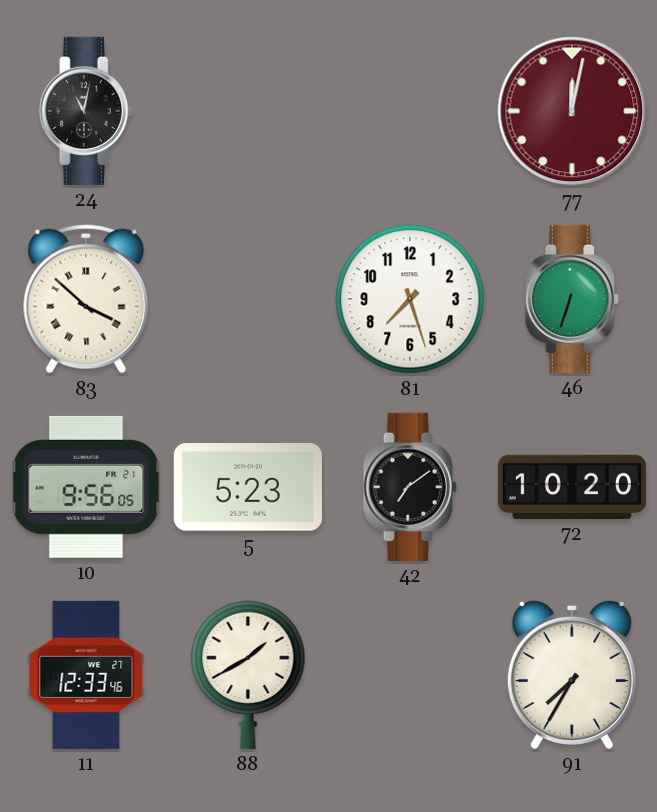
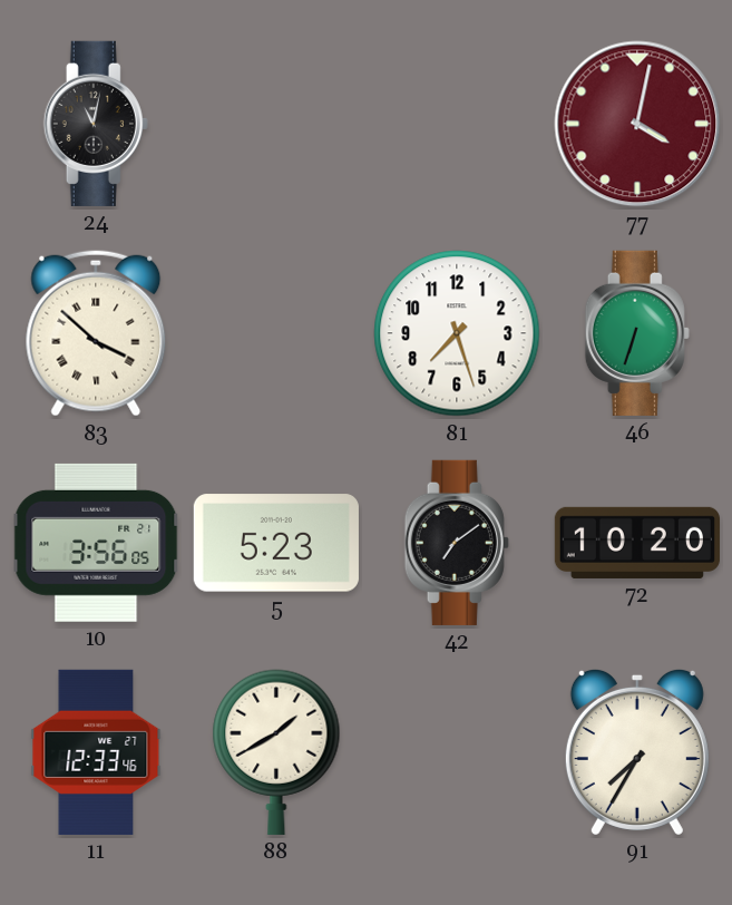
77: 12:02 -> 4:02 (637, 124)
10: 9:56 -> 3:56 (96, 543)
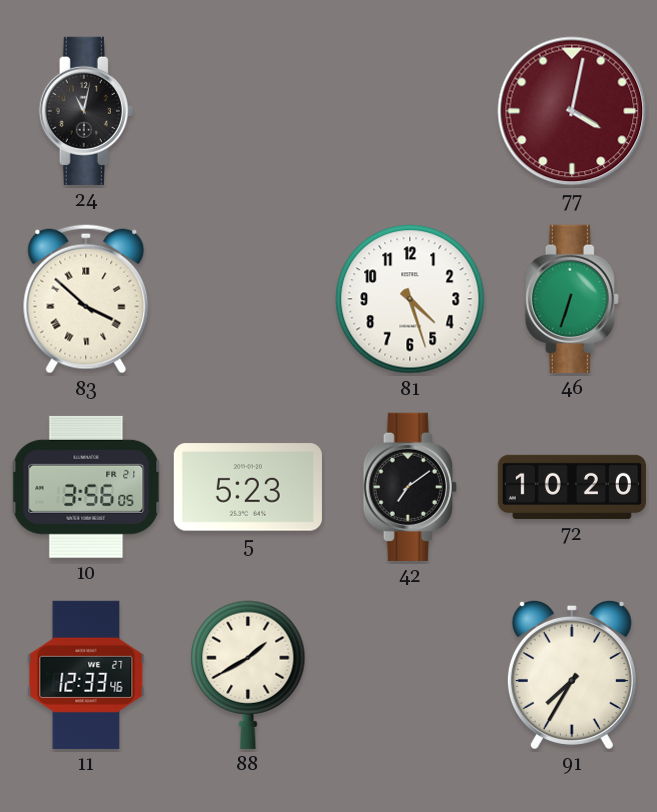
81: 7:27 -> 4:27 (410, 299)
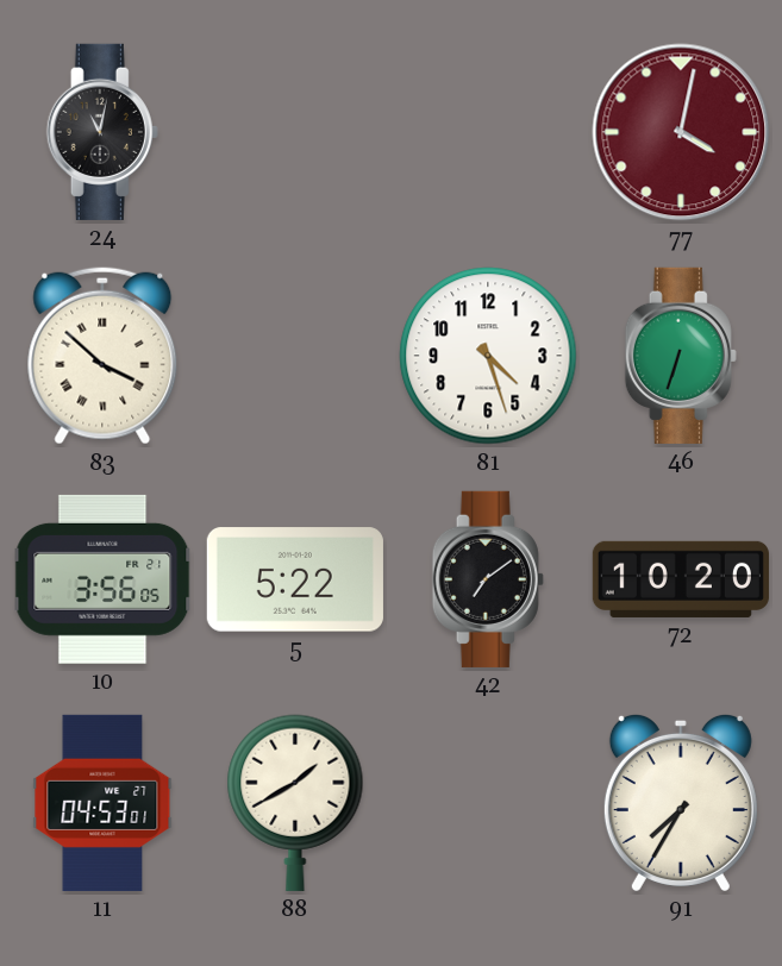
5: 5:23 -> 5:22 (295, 579)
11: 12:33 -> 04:53 (102, 803)
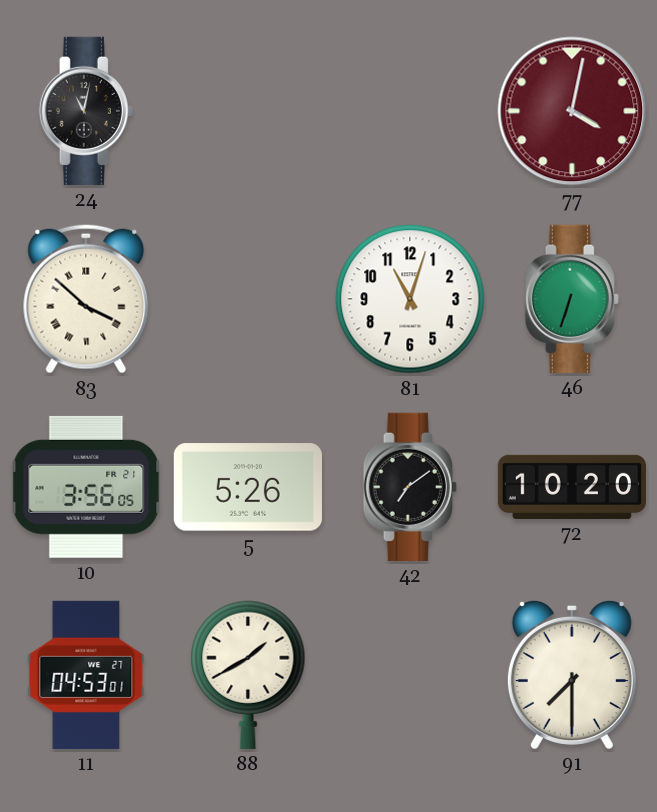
81: 4:27 -> 11:03 (410, 299)
5: 5:22 -> 5:26 (248, 487)
91: 7:35 -> 7:30 (572, 674)
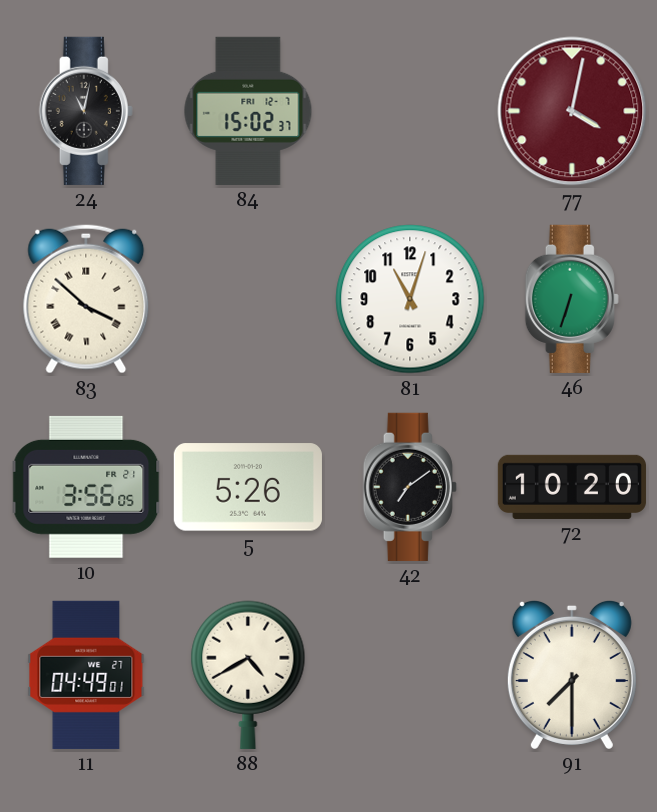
84: none -> 15:02 (248, 111)
11: 04:53 -> 04:49 (86, 675)
88: 1:40 -> 4:40 (248, 675)
